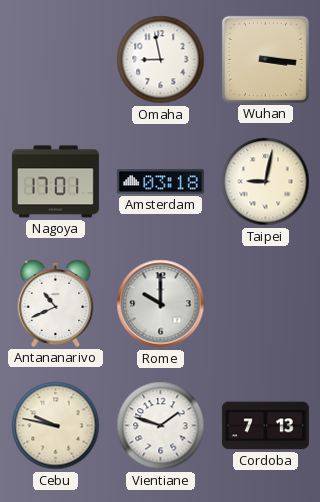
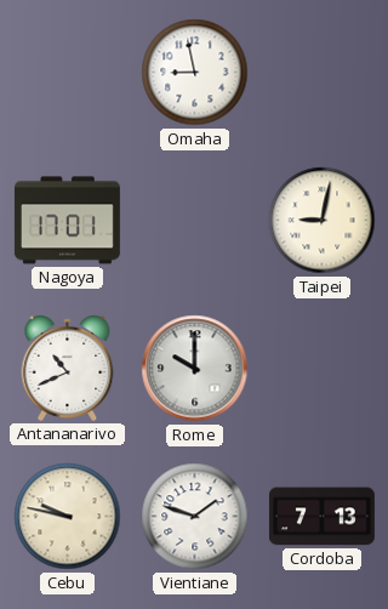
Wuhan: 3:16 -> none (265, 59)
Amsterdam: 03:18 -> none (160, 182)
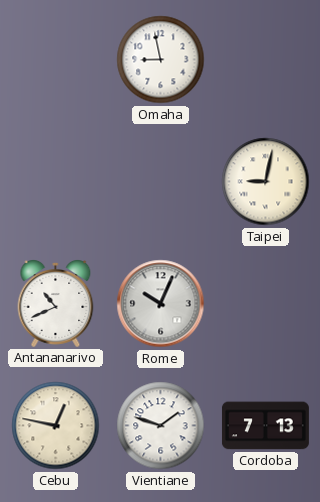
Nagoya: 17:01 -> none (67, 221)
Rome: 10:00 -> 10:04 (161, 304)
Cebu: 9:47 -> 12:47 (56, 426)
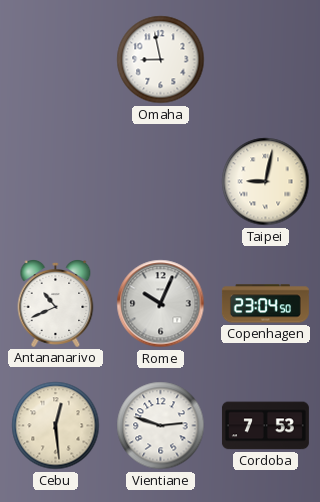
Copenhagen: none -> 23:04 (265, 304)
Cebu: 12:47 -> 12:29 (56, 426)
Vientiane: 1:48 -> 2:48 (161, 426)
Cordoba: 7:13 -> 7:53 (265, 426)
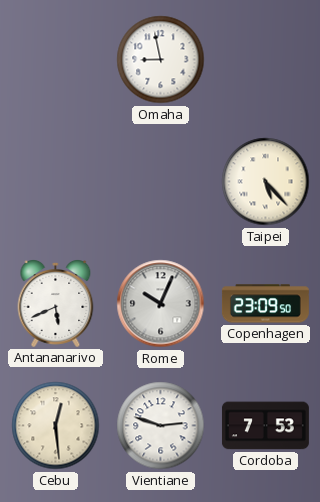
Taipei: 9:02 -> 5:23 (266, 182)
Antananarivo: 10:41 -> 5:41 (56, 304)
Copenhagen: 23:04 -> 23:09 (265, 304)
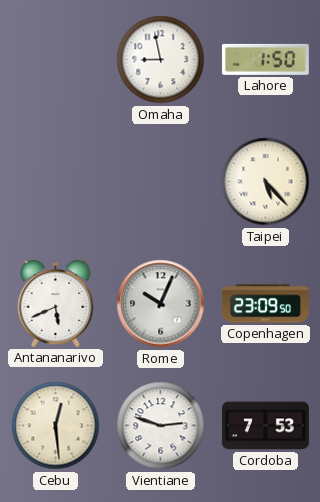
Lahore: none -> 1:50 (265, 59)
